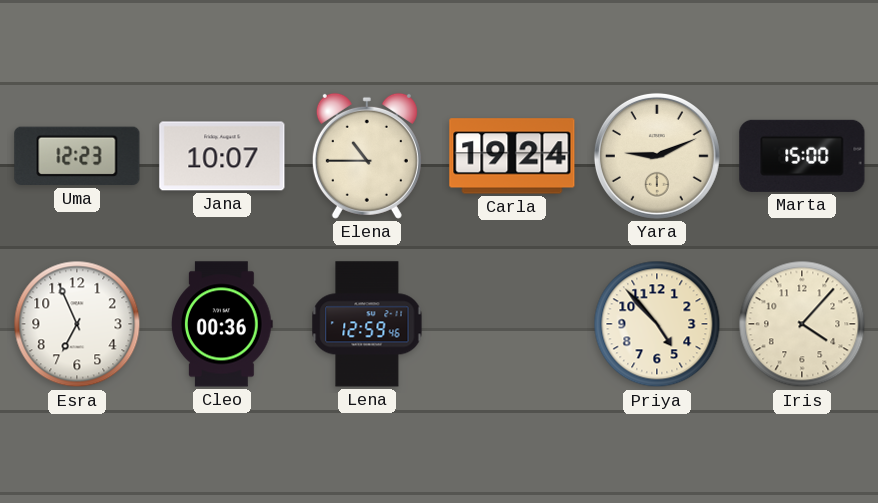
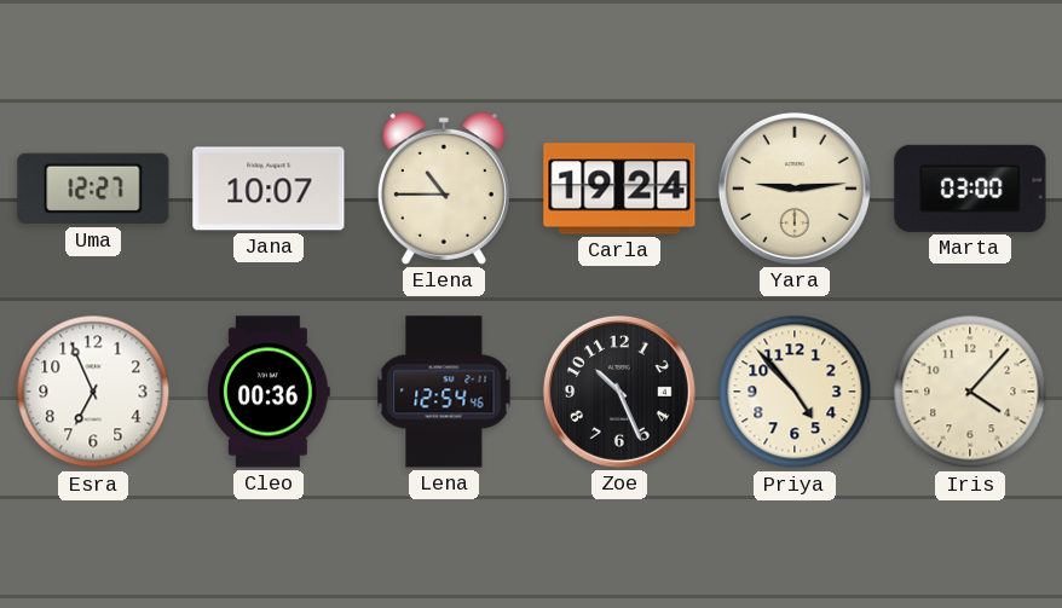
Uma: 12:23 -> 12:27 (93, 189)
Yara: 9:11 -> 9:14 (795, 189)
Marta: 15:00 -> 03:00 (970, 189)
Lena: 12:59 -> 12:54 (444, 392)
Zoe: none -> 10:26 (619, 392)
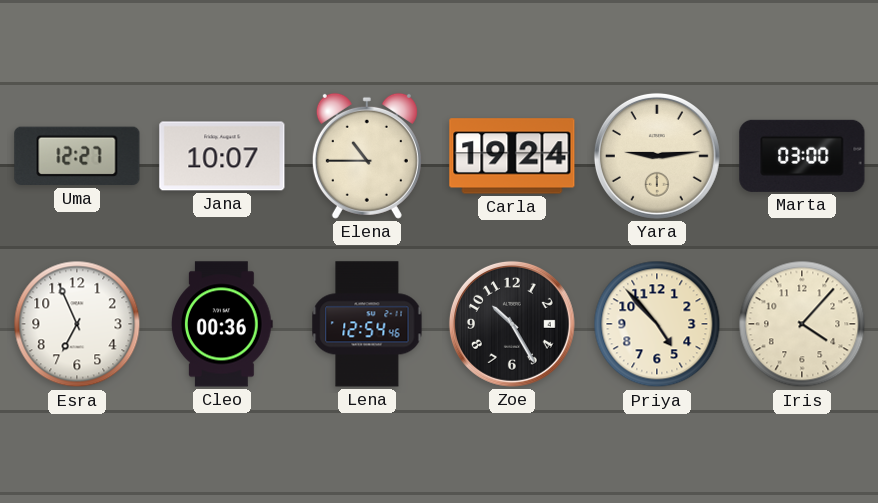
Zoe: 10:26 -> 10:25 (512, 324)
